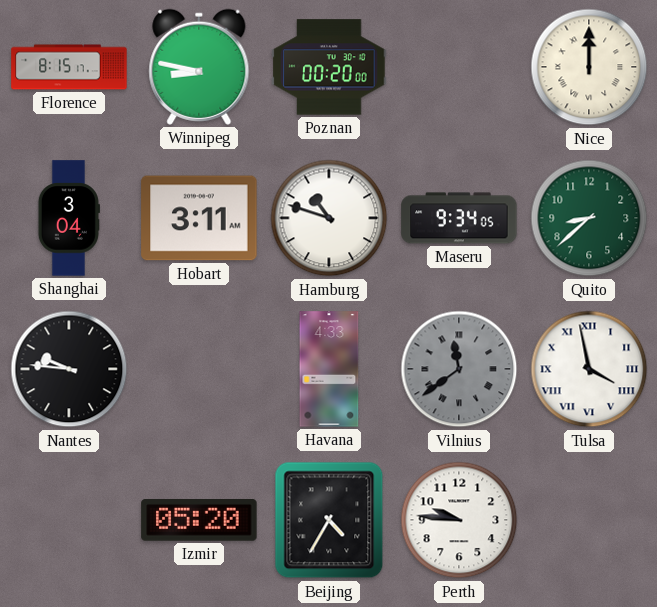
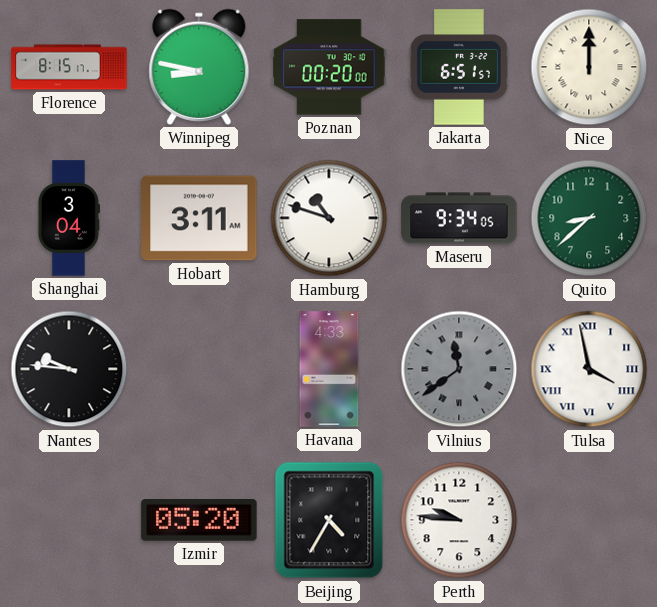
Jakarta: none -> 6:51 (459, 67)
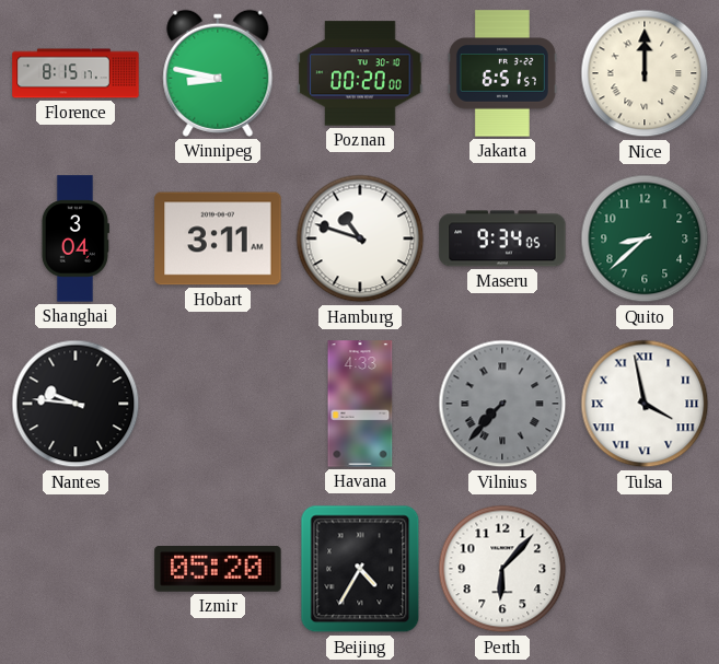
Vilnius: 11:39 -> 7:37 (502, 404)
Perth: 9:46 -> 6:07 (502, 569)
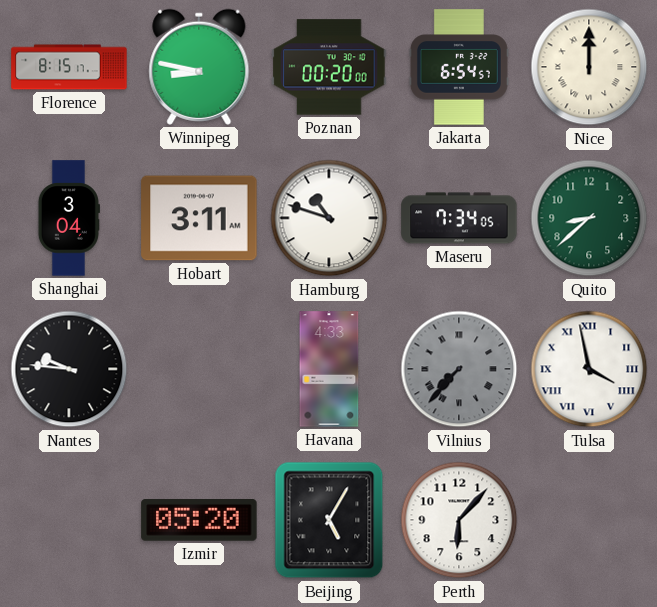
Jakarta: 6:51 -> 6:54 (459, 67)
Maseru: 9:34 -> 7:34 (459, 218)
Beijing: 4:35 -> 5:05 (329, 520)
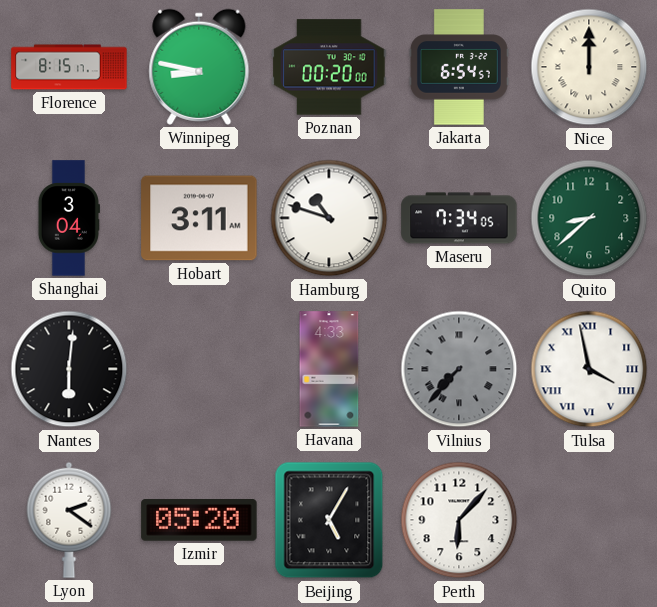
Nantes: 9:46 -> 6:01 (69, 369)
Lyon: none -> 2:21 (69, 520)
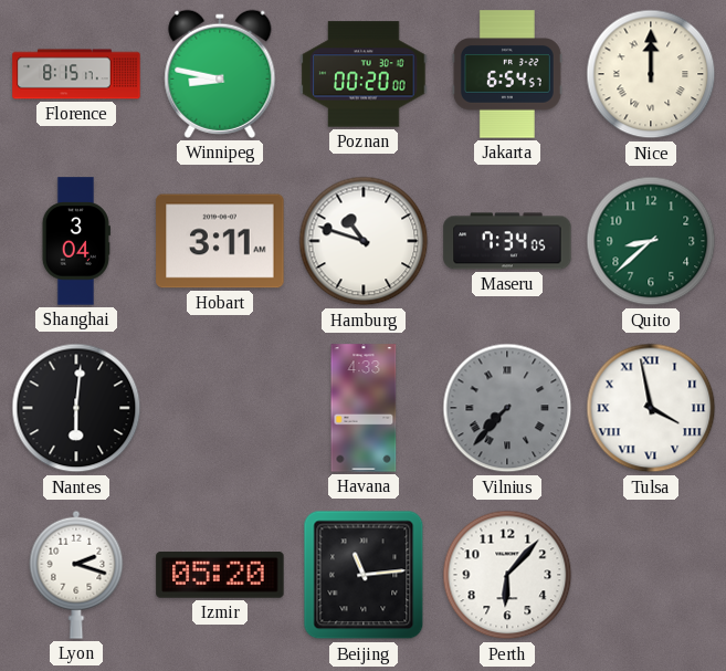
Lyon: 2:21 -> 2:18 (76, 575)
Beijing: 5:05 -> 11:14 (364, 575)
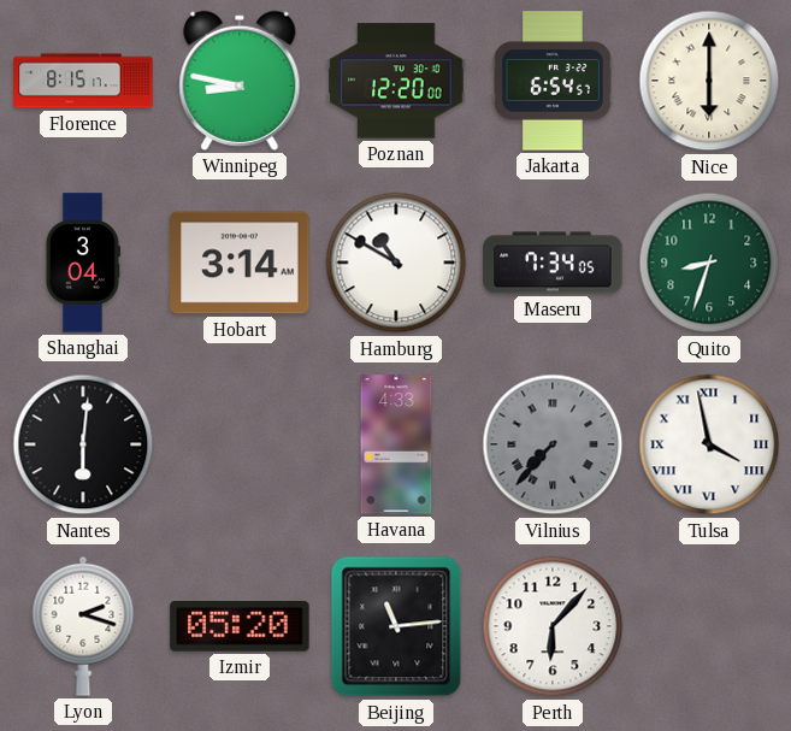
Poznan: 00:20 -> 12:20 (396, 81)
Nice: 12:00 -> 6:00 (709, 81)
Hobart: 3:11 -> 3:14 (240, 263)
Hamburg: 10:48 -> 10:50 (396, 263)
Quito: 8:38 -> 8:33 (709, 263)
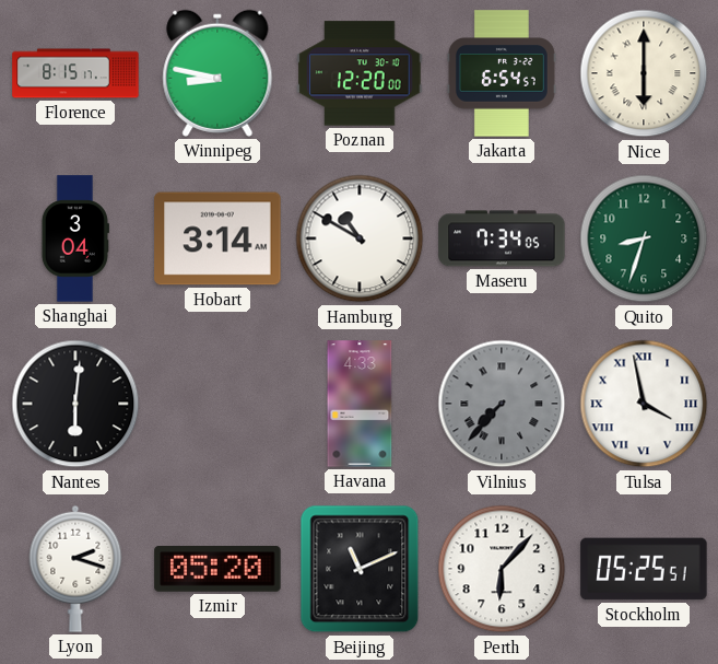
Beijing: 11:14 -> 11:11 (360, 569)
Stockholm: none -> 05:25 (644, 569)
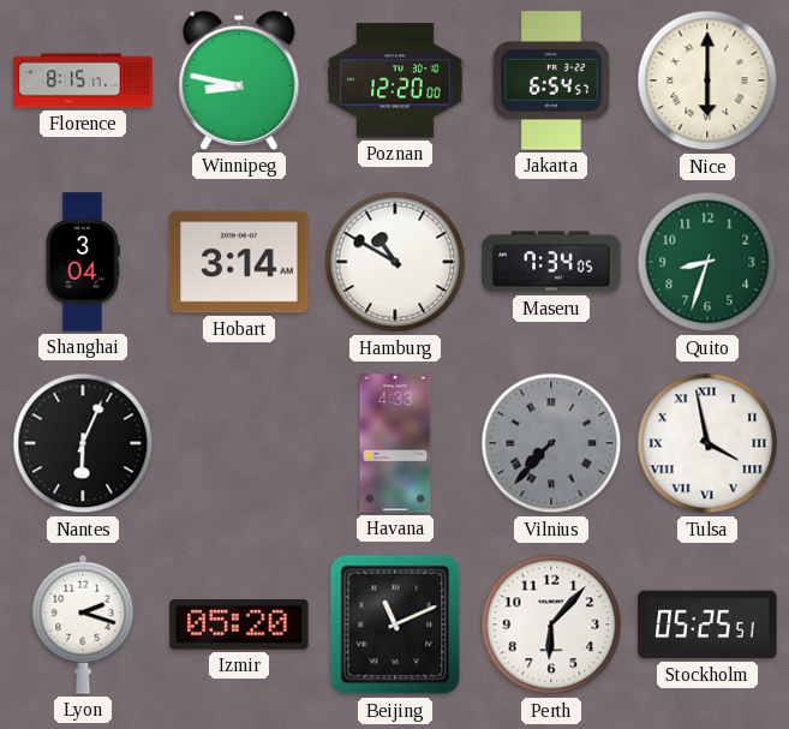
Nantes: 6:01 -> 6:04 (83, 443)
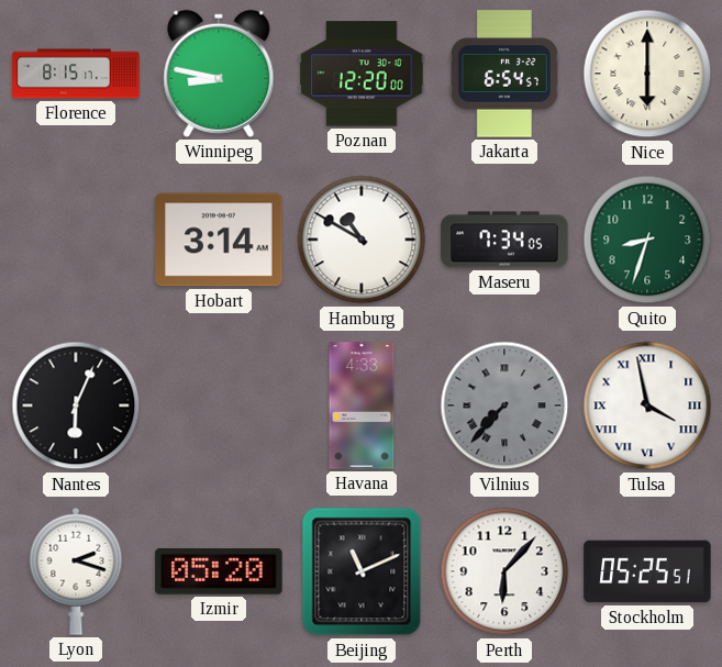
Shanghai: 3:04 -> none (83, 262)
